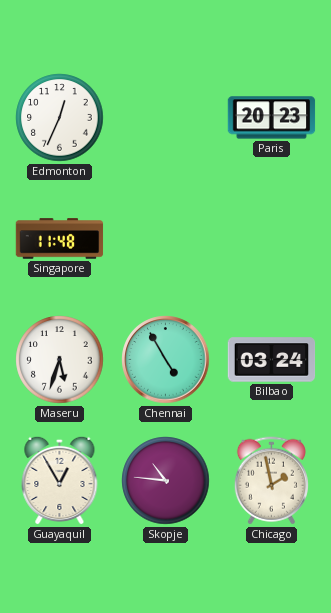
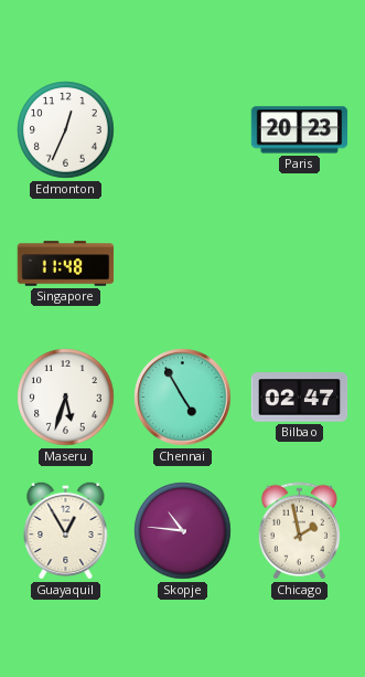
Bilbao: 03:24 -> 02:47 (300, 398)
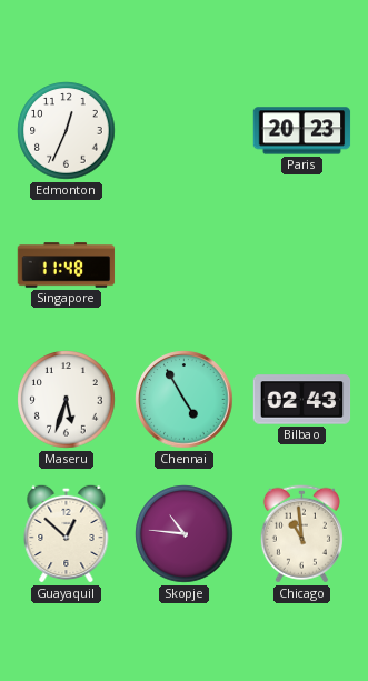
Bilbao: 02:47 -> 02:43 (302, 400)
Guayaquil: 12:55 -> 12:52 (67, 533)
Chicago: 1:58 -> 10:59 (301, 534)
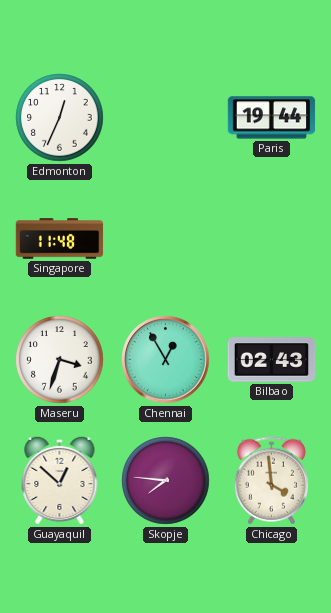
Paris: 20:23 -> 19:44 (272, 118)
Maseru: 5:33 -> 3:33 (60, 360)
Chennai: 4:55 -> 12:55 (166, 360)
Skopje: 10:46 -> 7:46 (166, 481)
Chicago: 10:59 -> 3:59 (271, 481)
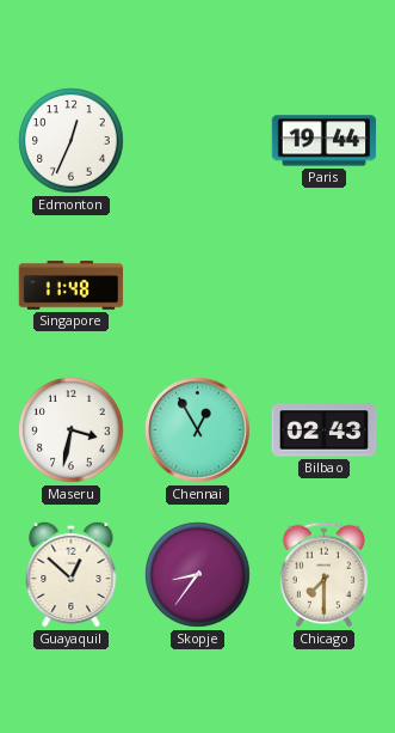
Maseru: 3:33 -> 3:32 (72, 430)
Skopje: 7:46 -> 8:36 (198, 575)
Chicago: 3:59 -> 7:30 (323, 575)
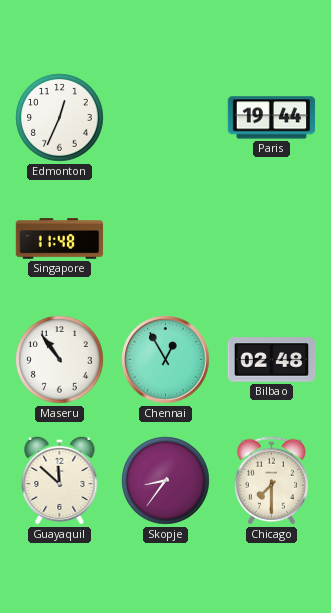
Maseru: 3:32 -> 10:54 (60, 360)
Bilbao: 02:43 -> 02:48 (272, 360)
Guayaquil: 12:52 -> 11:52 (60, 480)
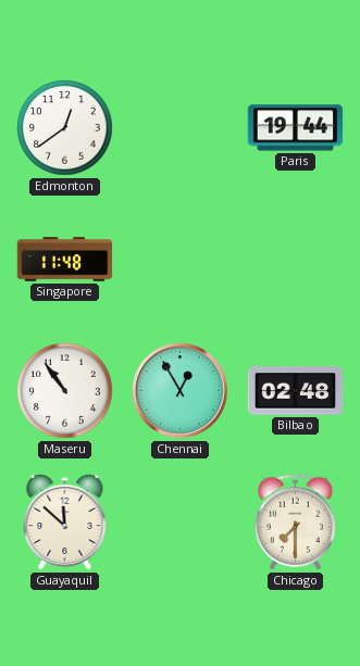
Edmonton: 12:34 -> 12:39 (65, 128)
Skopje: 8:36 -> none (166, 481)
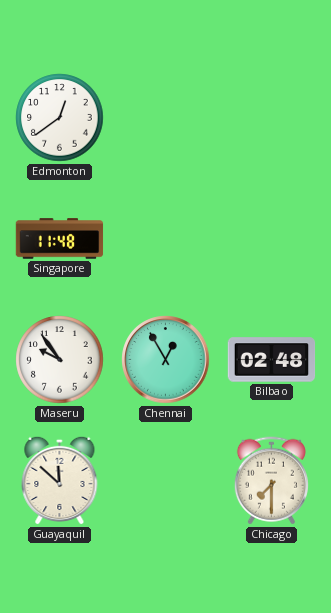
Paris: 19:44 -> none (296, 128)
Maseru: 10:54 -> 9:54 (60, 360)
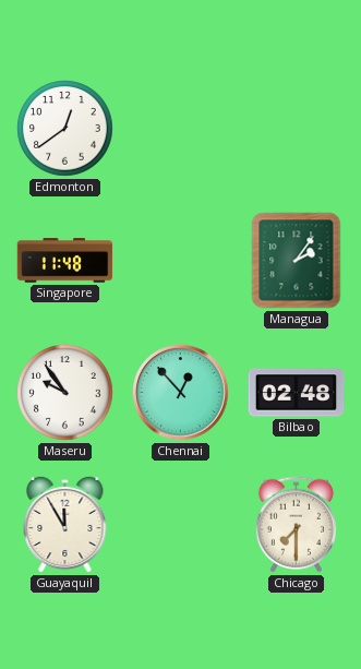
Managua: none -> 2:06 (297, 261)
Chennai: 12:55 -> 12:53 (181, 393)
Guayaquil: 11:52 -> 11:55 (65, 524)
